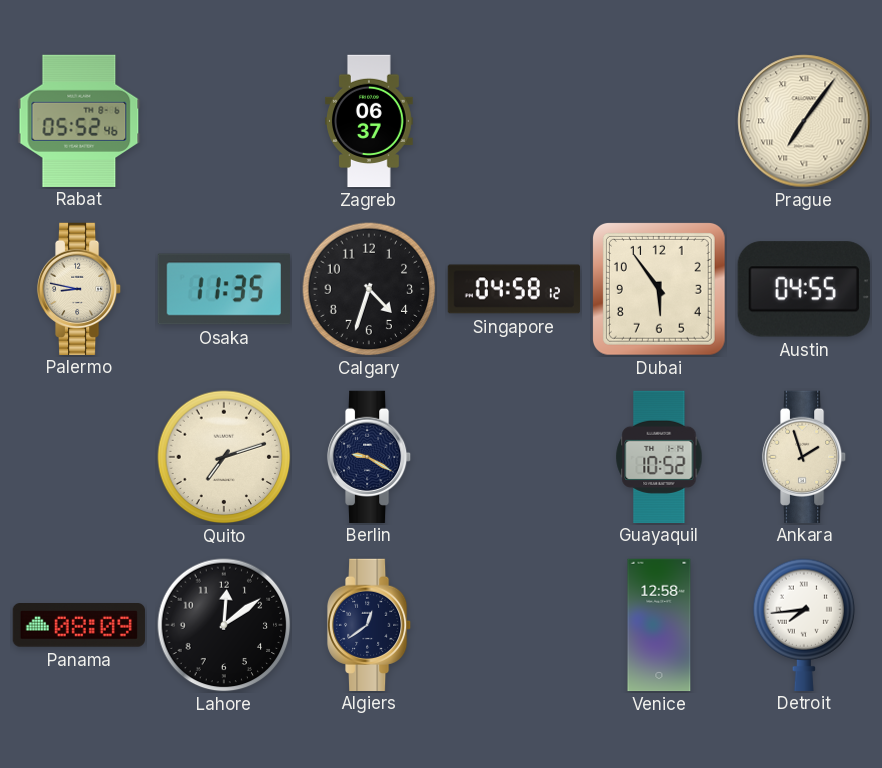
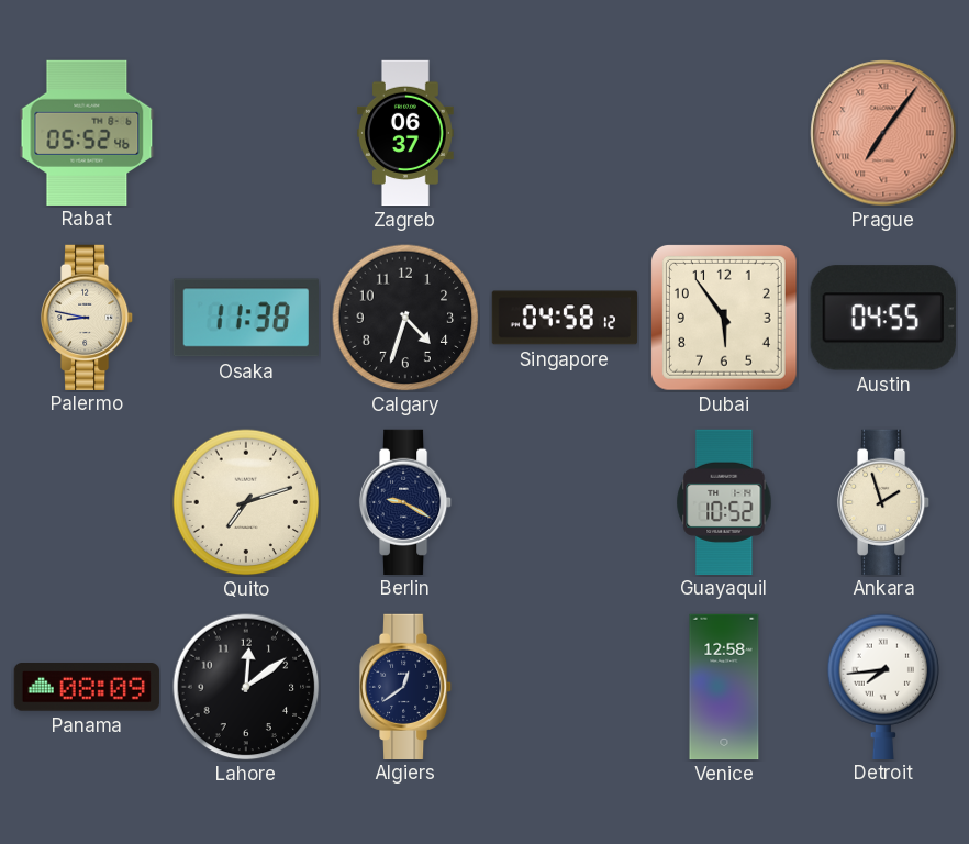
Prague dial: cream -> salmon (883, 133)
Osaka: 11:35 -> 11:38 (246, 318)
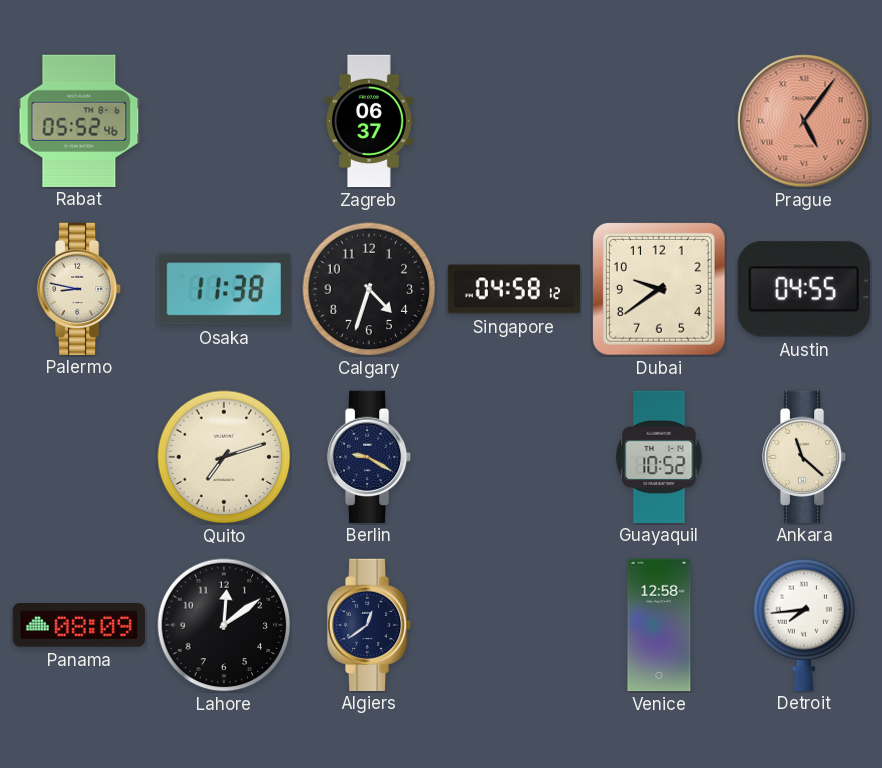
Prague: 7:06 -> 5:06 (804, 121)
Dubai: 5:54 -> 9:39 (659, 289)
Ankara: 1:57 -> 11:22 (804, 456)
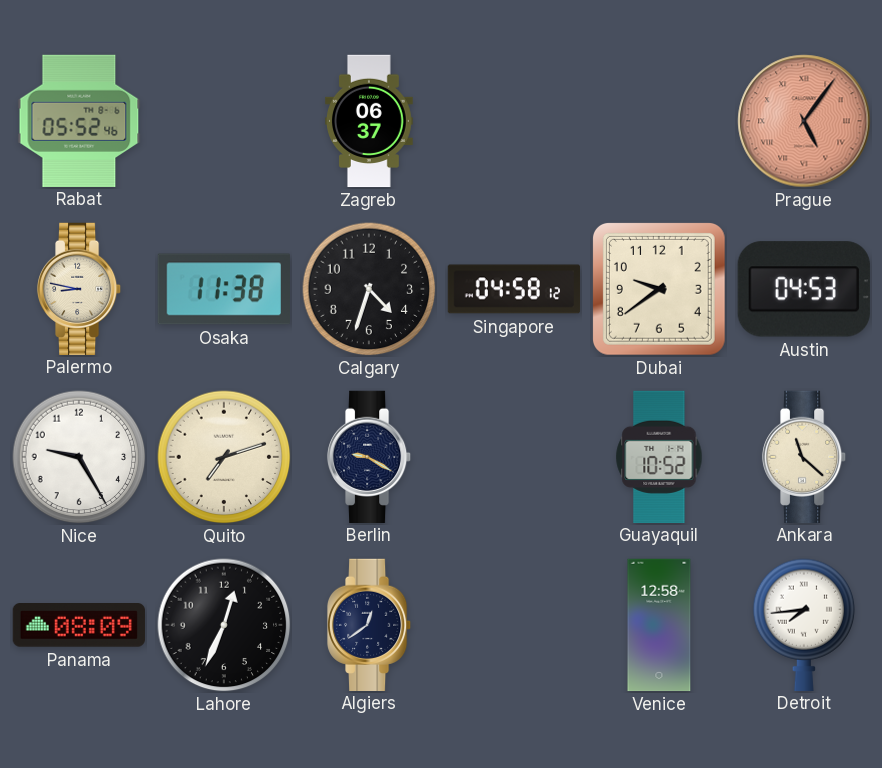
Austin: 04:55 -> 04:53 (804, 289)
Nice: none -> 9:25 (79, 457)
Lahore: 12:09 -> 12:34 (224, 625)
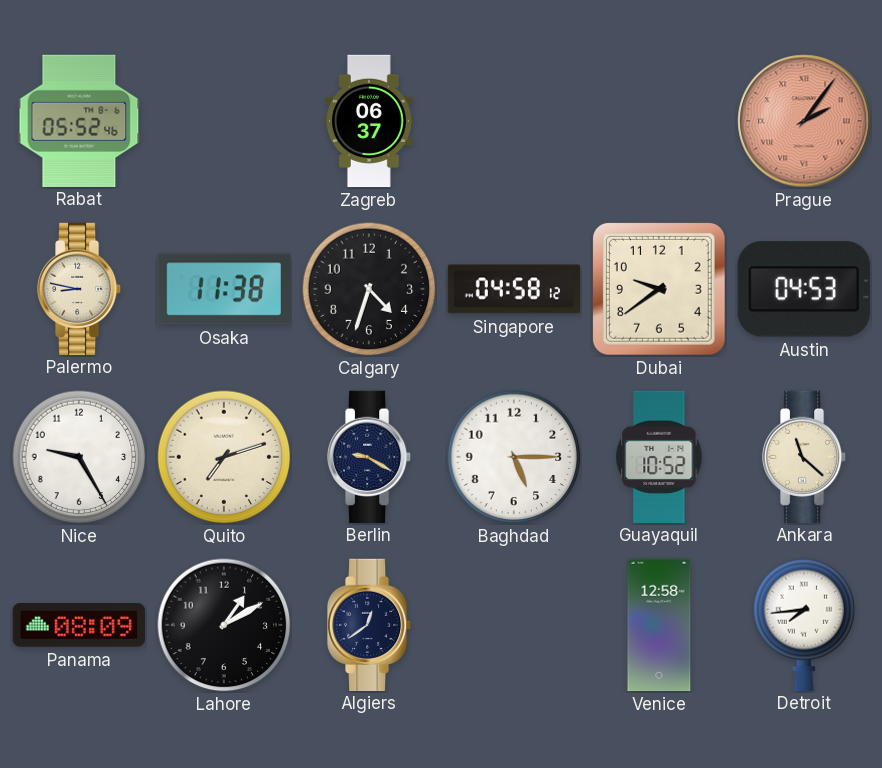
Prague: 5:06 -> 2:06 (804, 121)
Baghdad: none -> 5:15 (514, 457)
Lahore: 12:34 -> 1:10 (224, 625)
